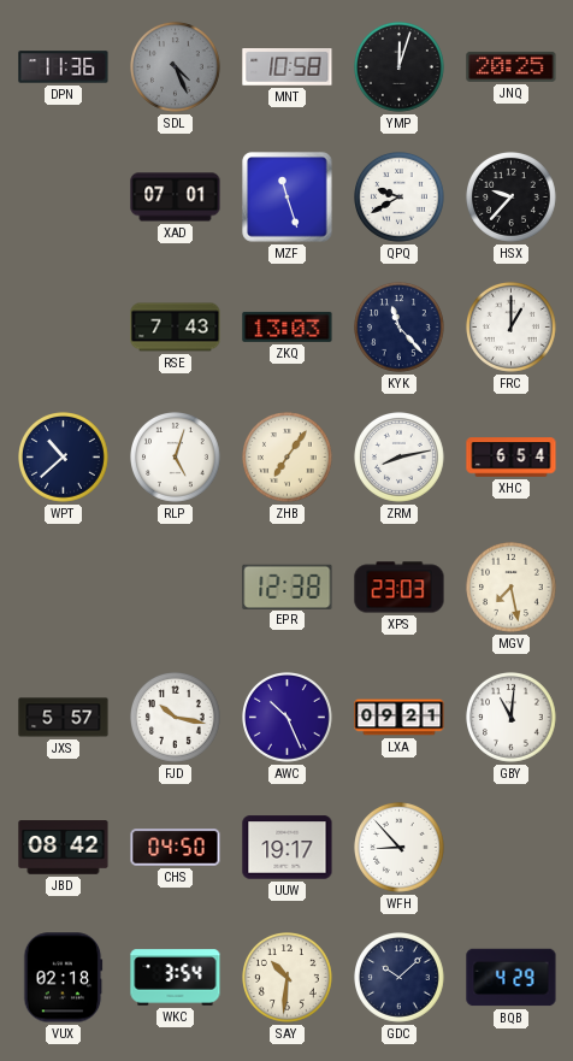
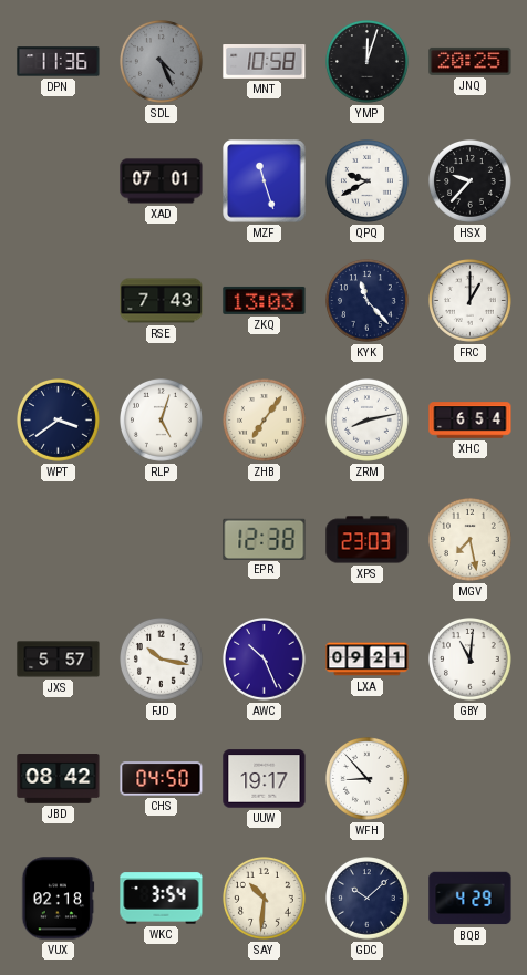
WPT: 10:38 -> 3:39 (59, 421)
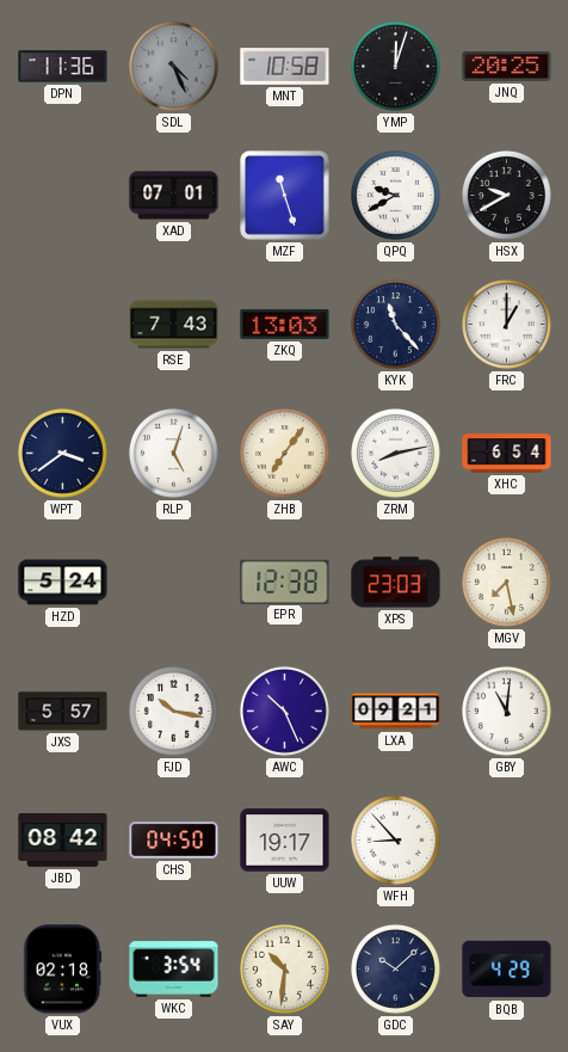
HSX: 9:37 -> 9:40 (507, 196)
HZD: none -> 5:24 (63, 583)
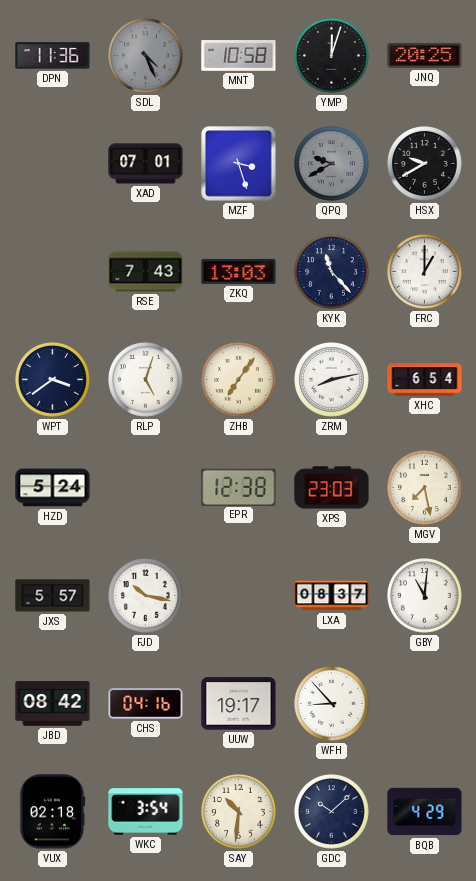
MZF: 11:27 -> 3:27 (239, 164)
QPQ dial: white -> grey (332, 164)
AWC: 10:26 -> none (285, 712)
LXA: 09:21 -> 08:37 (332, 596)
CHS: 04:50 -> 04:16 (146, 704)
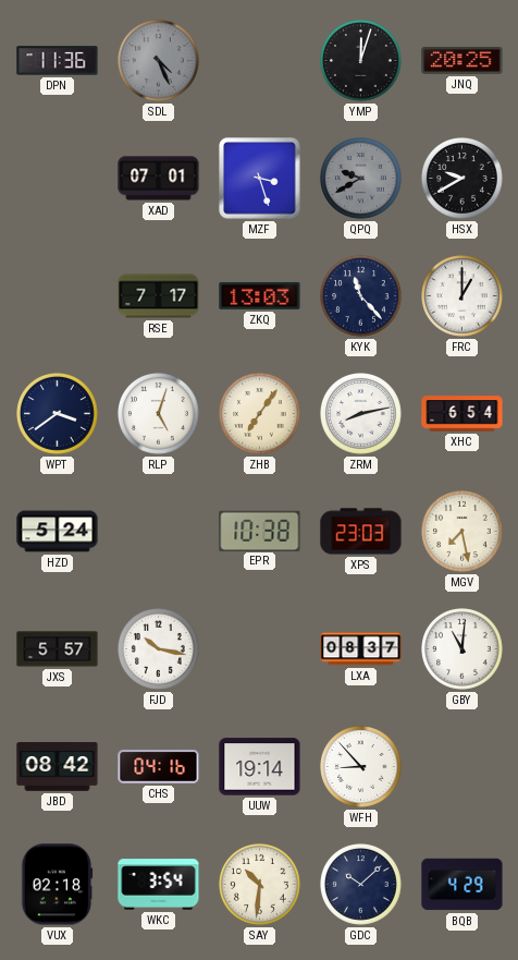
MNT: 10:58 -> none (239, 56)
RSE: 7:43 -> 7:17 (159, 296)
EPR: 12:38 -> 10:38 (260, 531)
UUW: 19:17 -> 19:14 (260, 767)
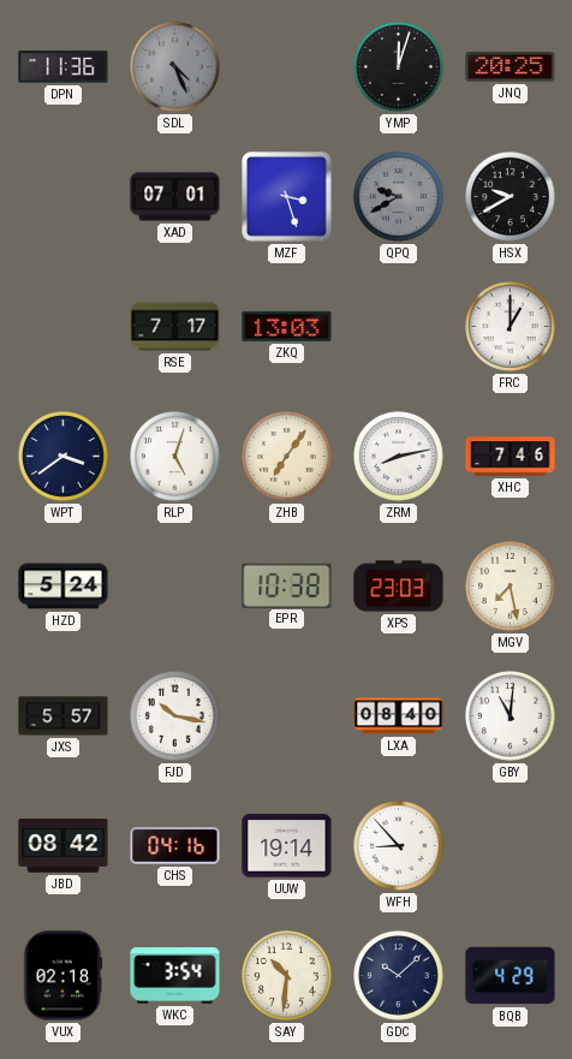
KYK: 11:23 -> none (361, 296)
XHC: 6:54 -> 7:46 (511, 457)
LXA: 08:37 -> 08:40 (399, 716)
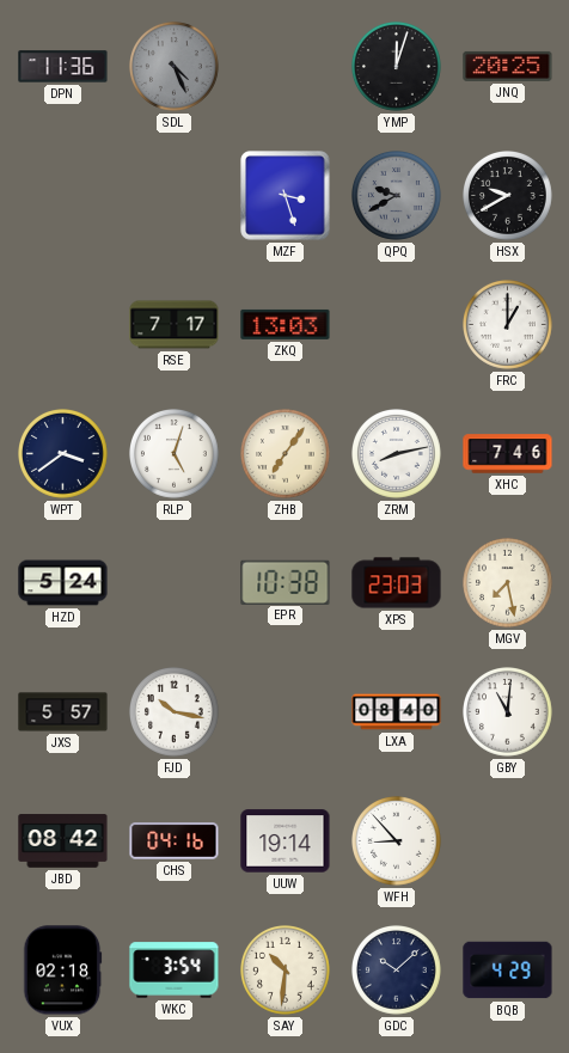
XAD: 07:01 -> none (175, 197)
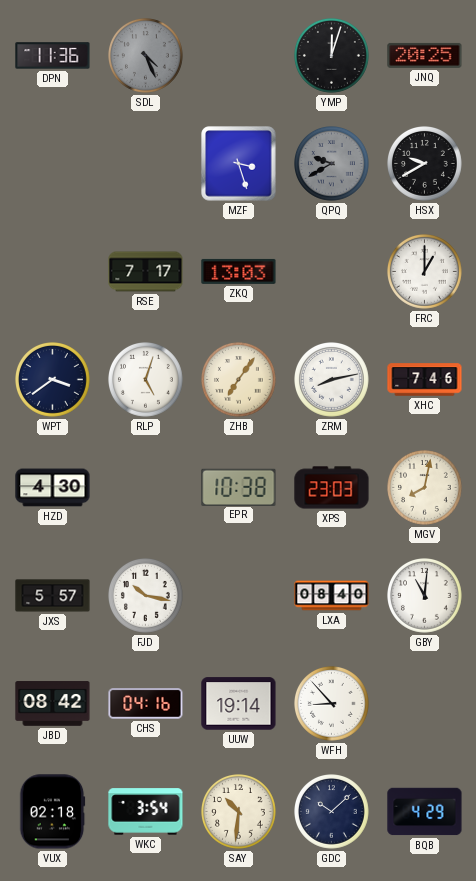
HZD: 5:24 -> 4:30 (53, 488)
MGV: 7:28 -> 8:02 (425, 488)
